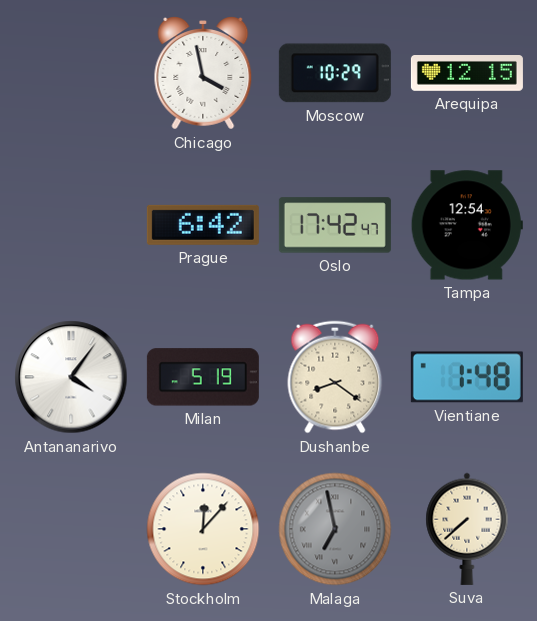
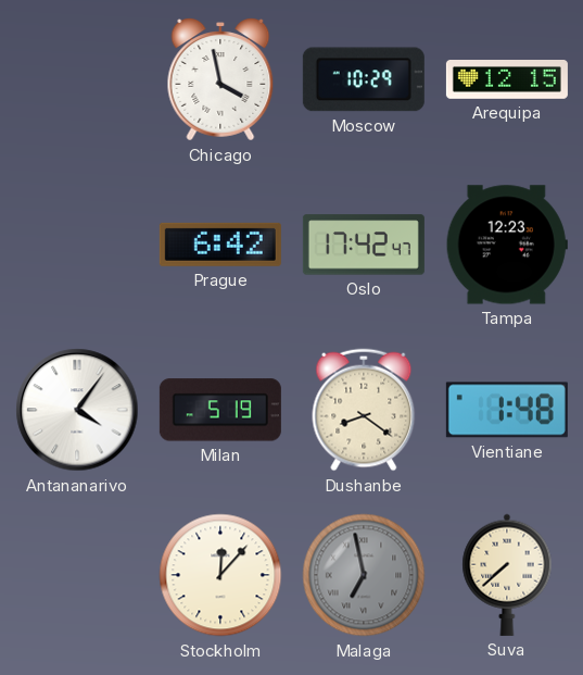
Tampa: 12:54 -> 12:23 (507, 245)
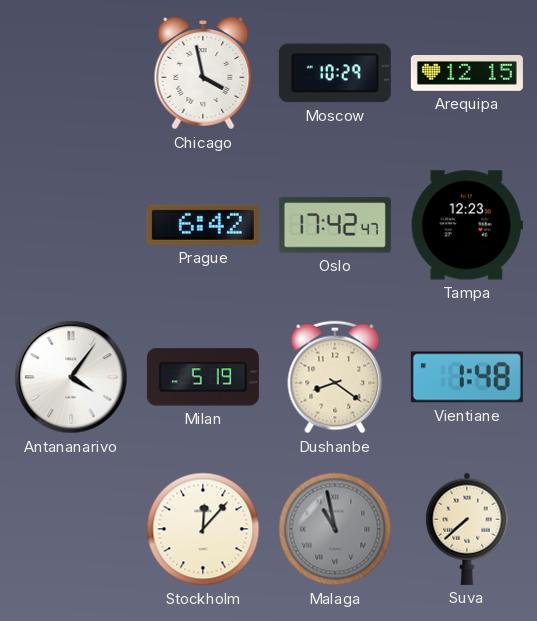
Malaga: 6:58 -> 10:58 (335, 529)
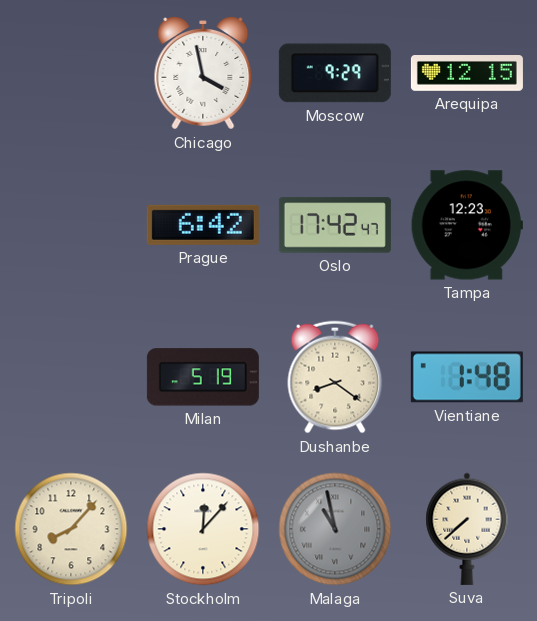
Moscow: 10:29 -> 9:29 (335, 73)
Antananarivo: 4:06 -> none (71, 377)
Tripoli: none -> 8:07 (71, 529)
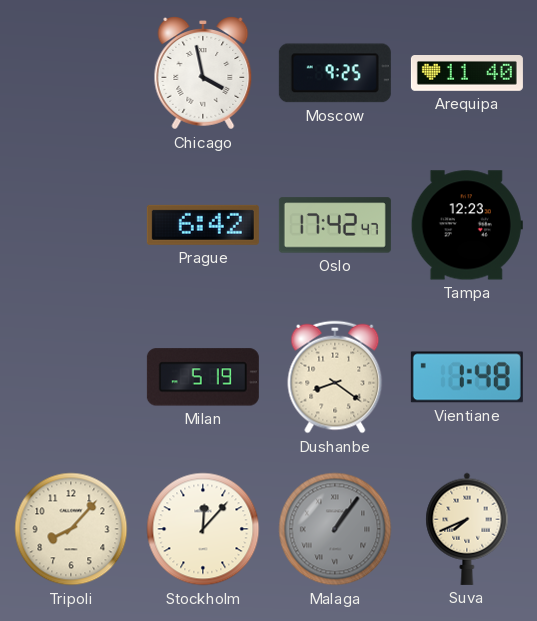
Moscow: 9:29 -> 9:25 (335, 73)
Arequipa: 12:15 -> 11:40 (467, 74)
Malaga: 10:58 -> 1:06 (335, 529)
Suva: 7:38 -> 7:41 (467, 529)
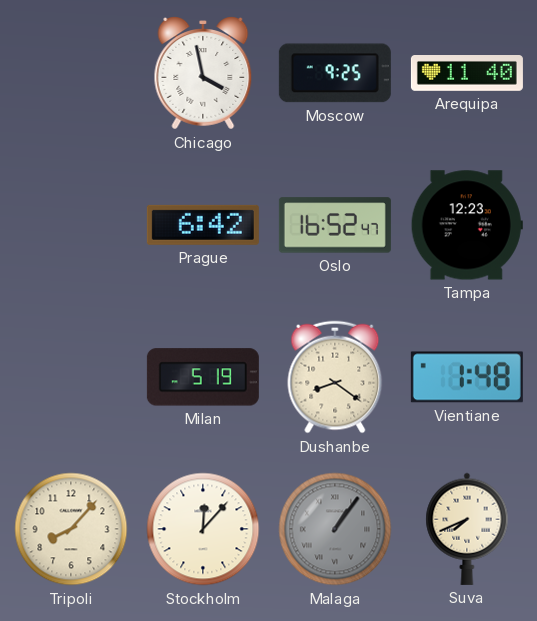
Oslo: 17:42 -> 16:52 (335, 225)
